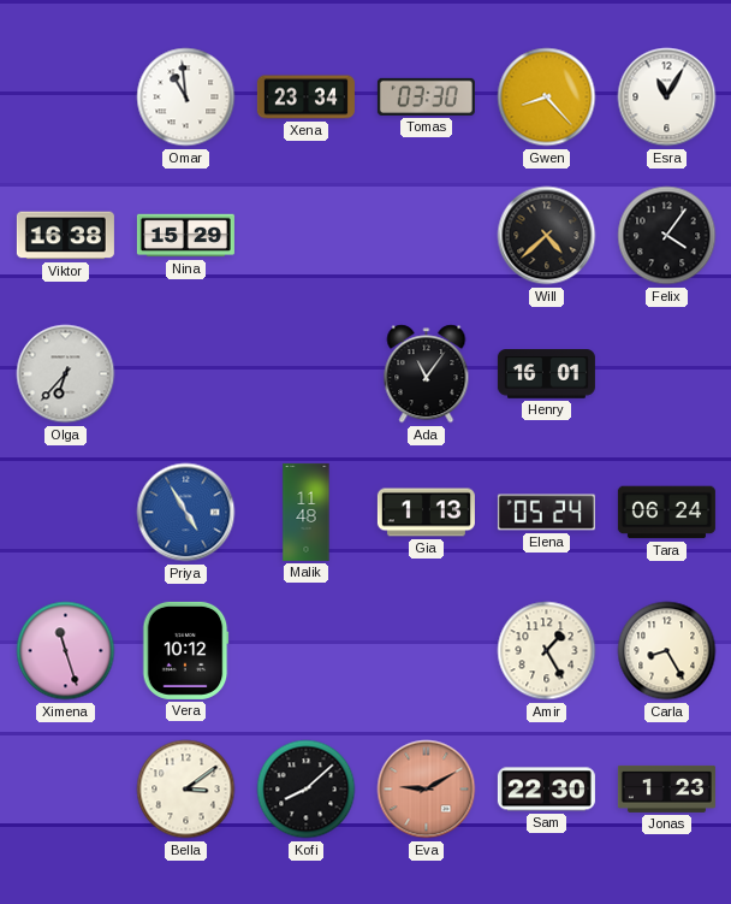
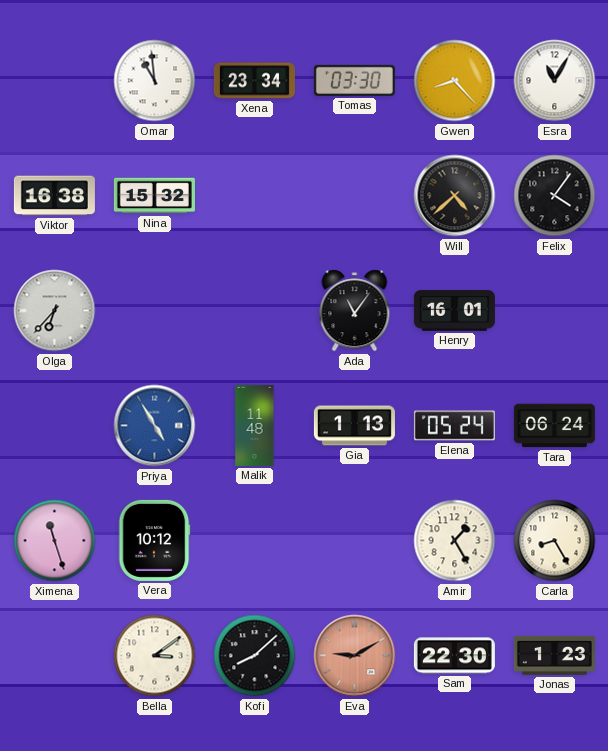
Nina: 15:29 -> 15:32 (154, 196)
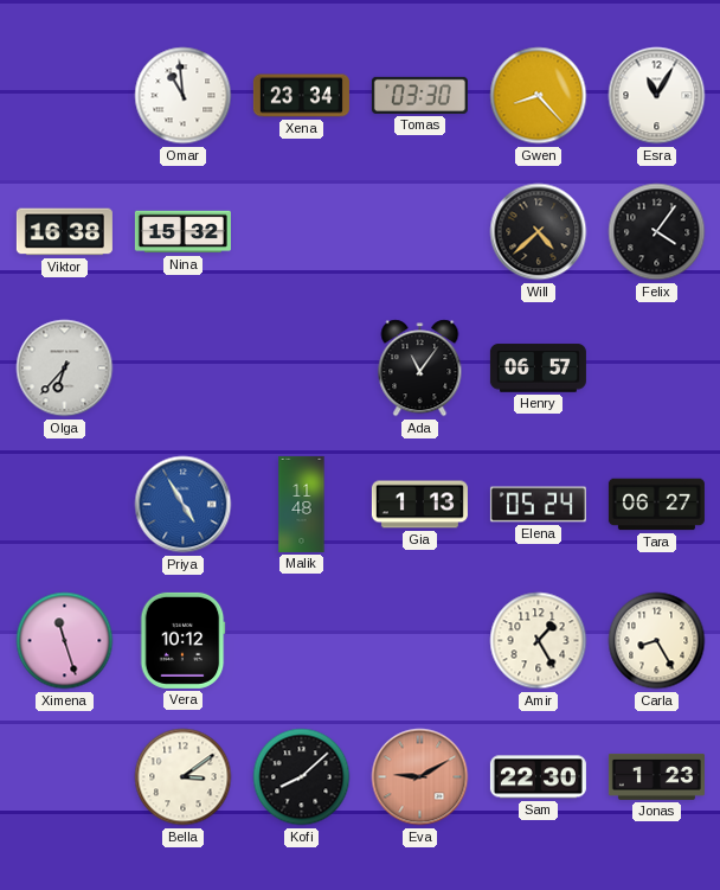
Henry: 16:01 -> 06:57 (538, 369)
Tara: 06:24 -> 06:27 (656, 505)
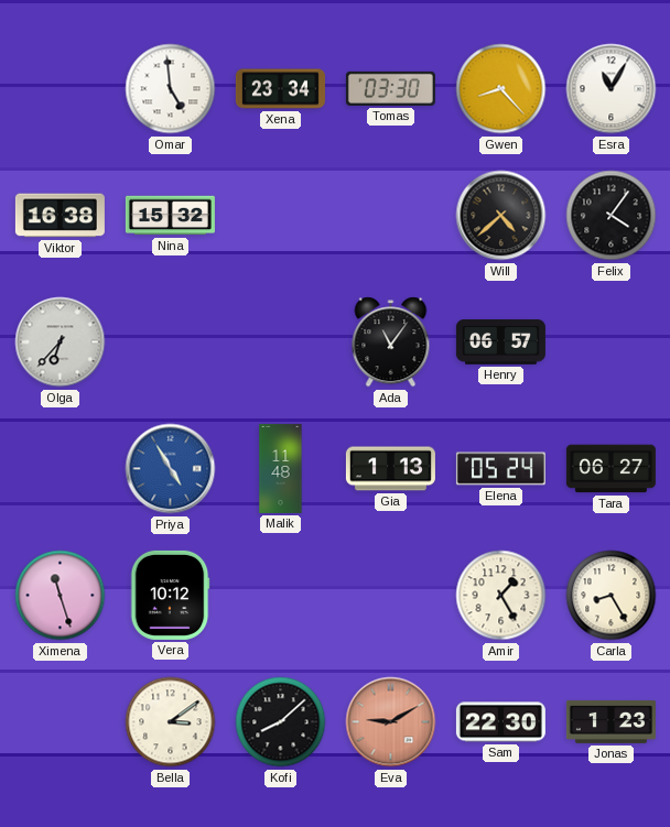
Omar: 10:59 -> 4:59 (171, 89)
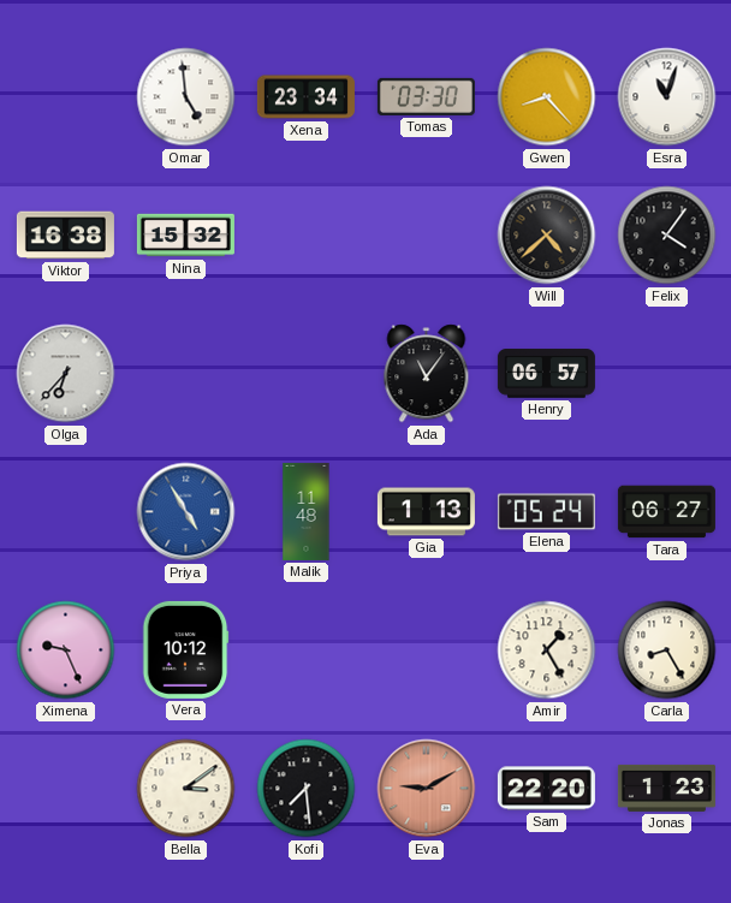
Esra: 11:05 -> 11:03 (667, 97)
Ximena: 11:27 -> 9:26 (66, 650)
Kofi: 8:08 -> 7:29 (307, 789)
Sam: 22:30 -> 22:20 (546, 789)
